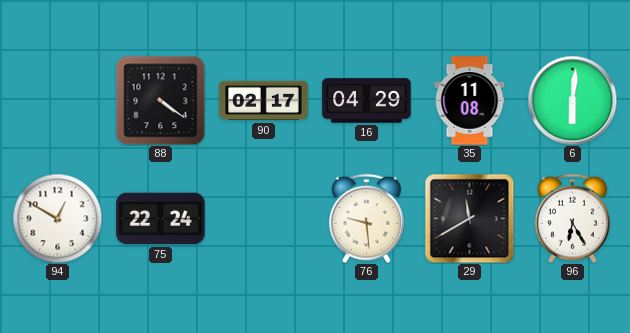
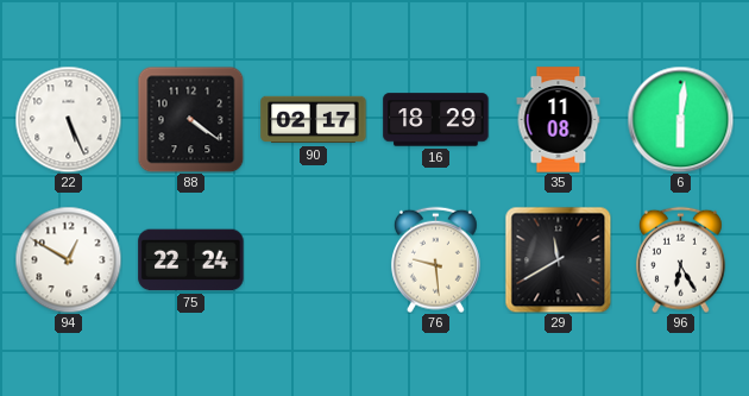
22: none -> 5:26 (68, 119)
16: 04:29 -> 18:29 (436, 120)
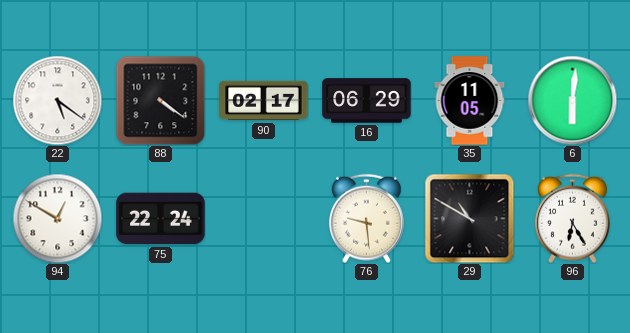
22: 5:26 -> 5:21 (57, 100)
16: 18:29 -> 06:29 (367, 101)
35: 11:08 -> 11:05 (470, 101)
29: 11:40 -> 10:50 (469, 218)
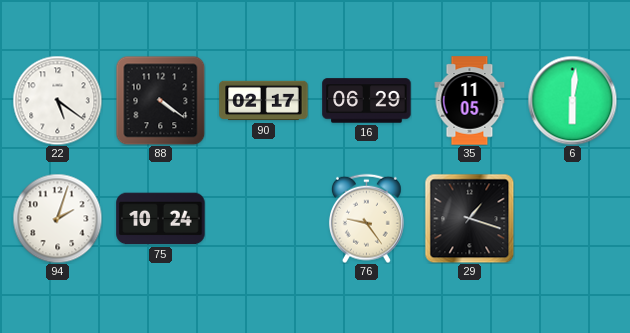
94: 12:50 -> 2:03 (57, 218)
75: 22:24 -> 10:24 (161, 219)
76: 9:29 -> 9:24 (366, 218)
29: 10:50 -> 1:18 (469, 218)
96: 6:25 -> none (572, 218)
